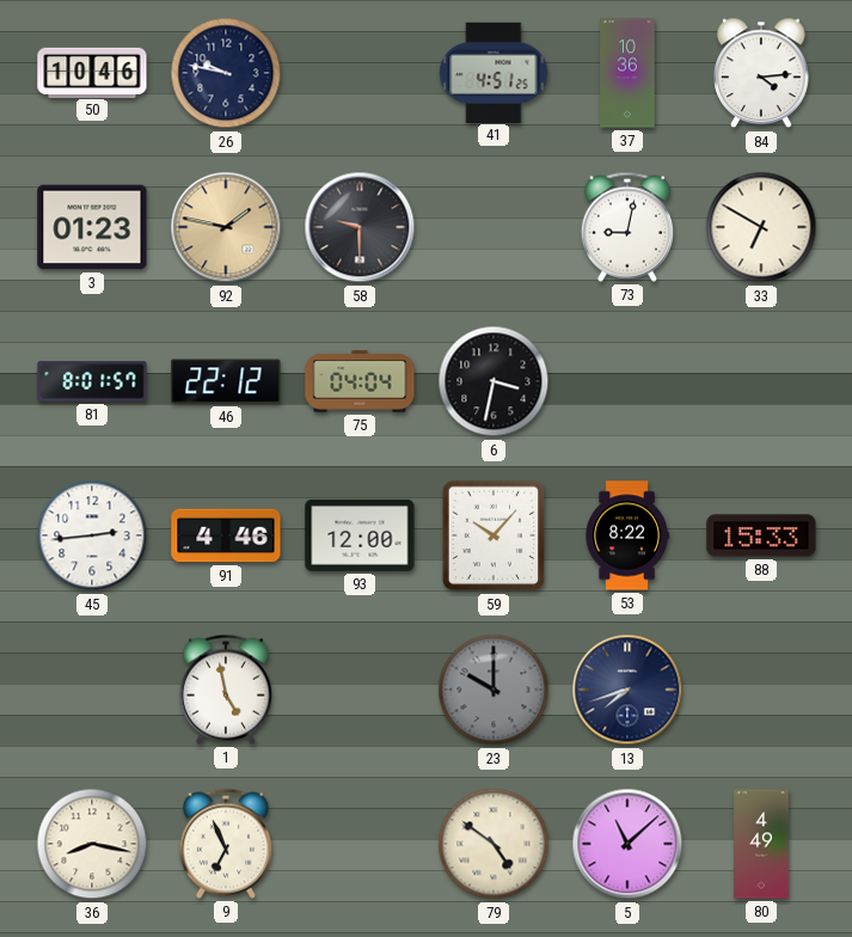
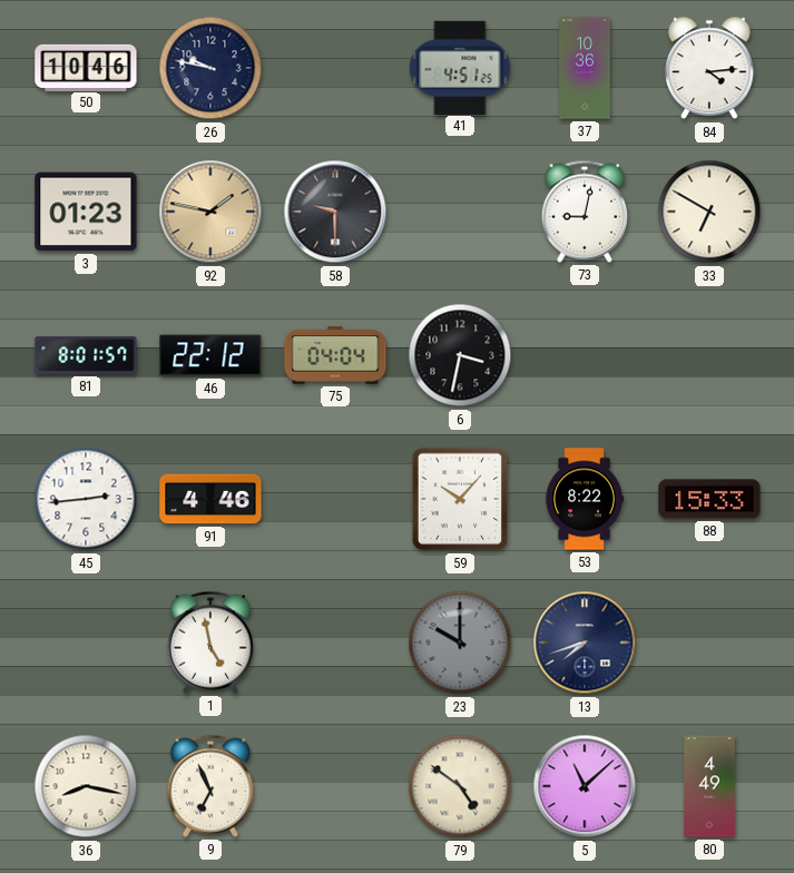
93: 12:00 -> none (360, 535)
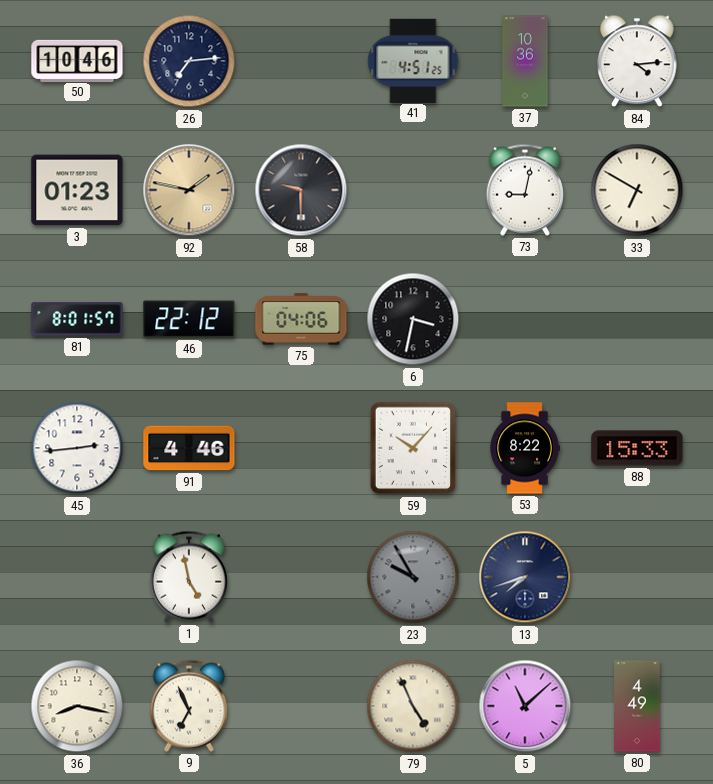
26: 9:47 -> 7:14 (189, 61)
75: 04:04 -> 04:06 (301, 319)
23: 10:00 -> 9:55 (413, 577)
79: 4:51 -> 4:56 (413, 706)
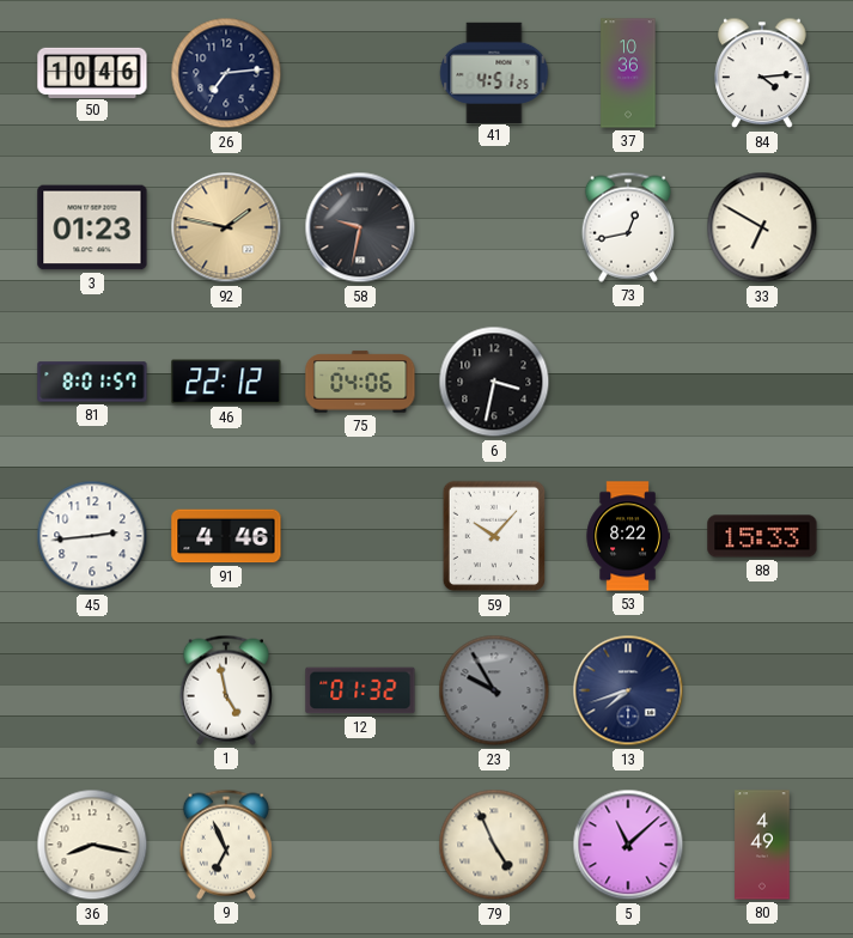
58: 9:30 -> 9:32 (360, 227)
73: 9:02 -> 12:43 (628, 227)
12: none -> 01:32 (360, 690)
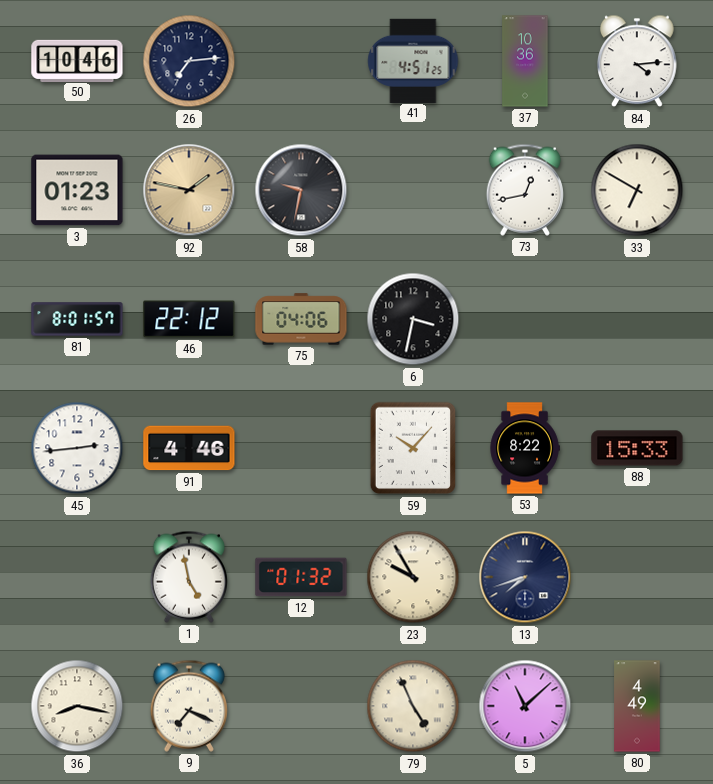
23 dial: grey -> cream (413, 577)
9: 6:56 -> 7:19 (189, 706)
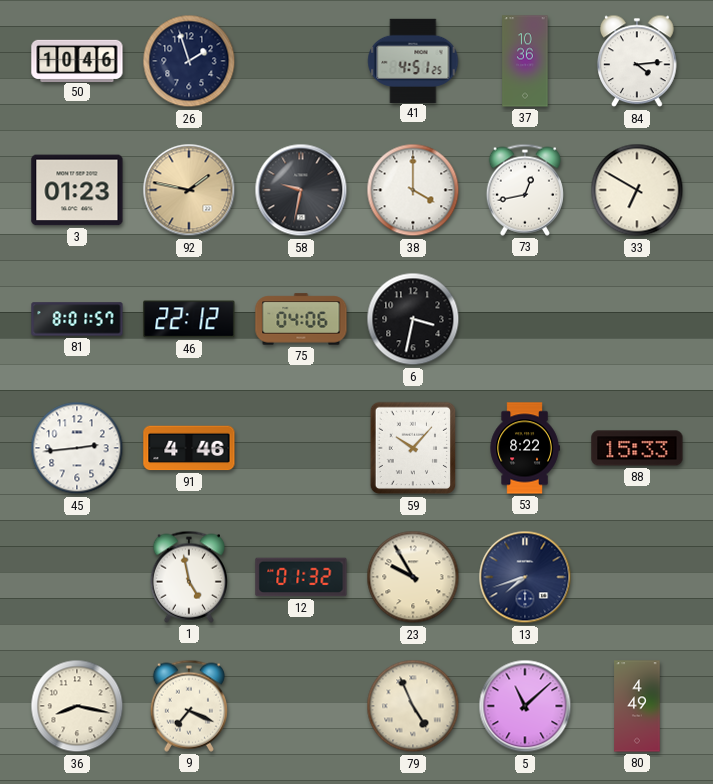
26: 7:14 -> 1:57 (189, 61)
38: none -> 4:00 (413, 190)
